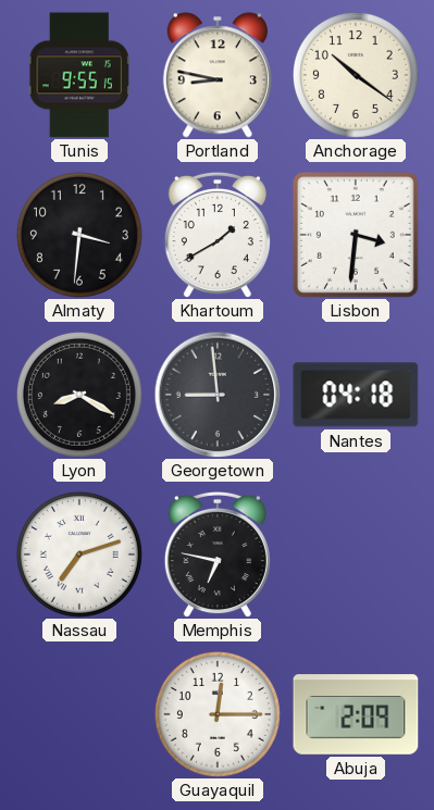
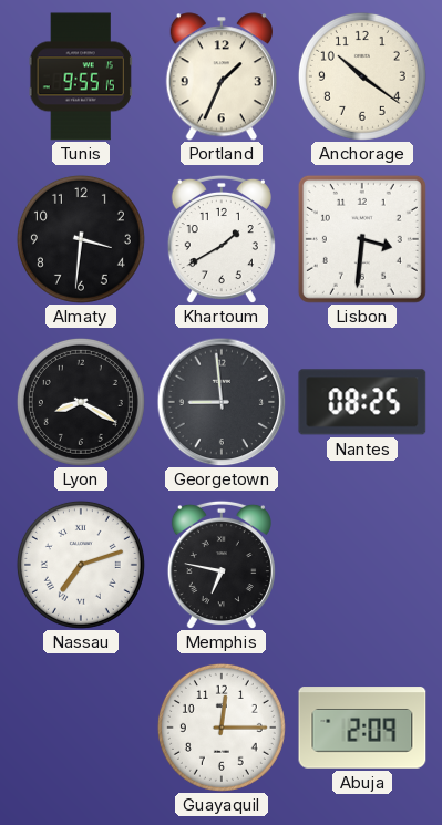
Portland: 8:47 -> 1:34 (222, 76)
Nantes: 04:18 -> 08:25 (362, 402)
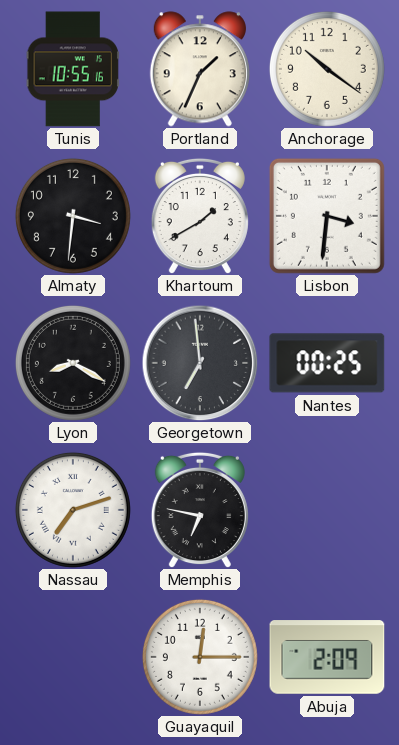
Tunis: 9:55 -> 10:55 (73, 69)
Georgetown: 8:59 -> 6:59 (200, 363)
Nantes: 08:25 -> 00:25 (327, 363)
